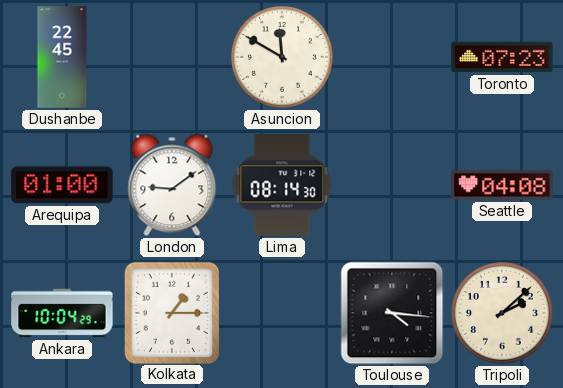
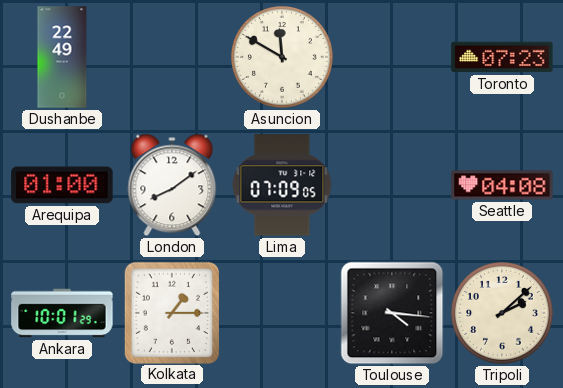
Dushanbe: 22:45 -> 22:49 (62, 57)
London: 9:09 -> 8:09 (172, 185)
Lima: 08:14 -> 07:09 (282, 185)
Ankara: 10:04 -> 10:01 (62, 313)
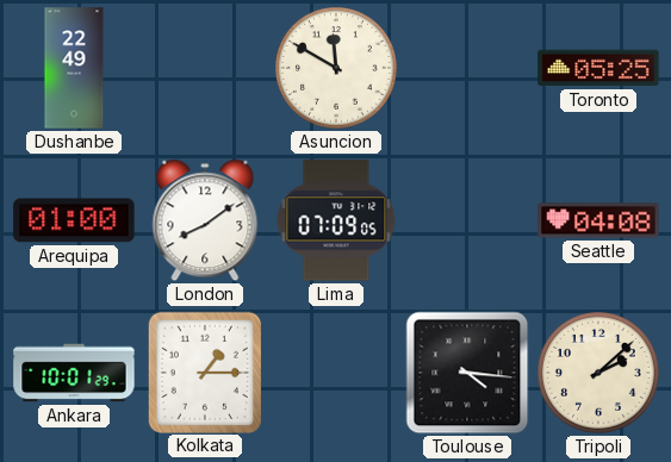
Toronto: 07:23 -> 05:25 (598, 68)
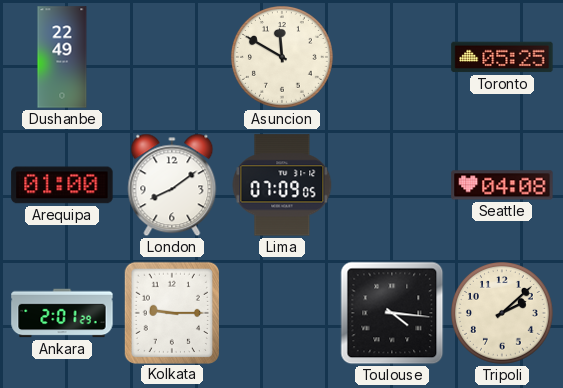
Ankara: 10:01 -> 2:01 (62, 313)
Kolkata: 1:15 -> 9:15 (171, 312)
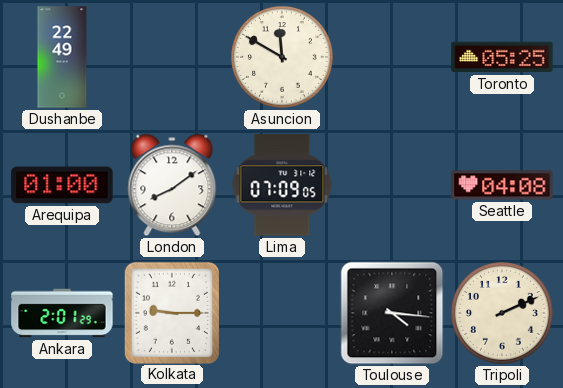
Tripoli: 2:08 -> 2:11 (503, 314)
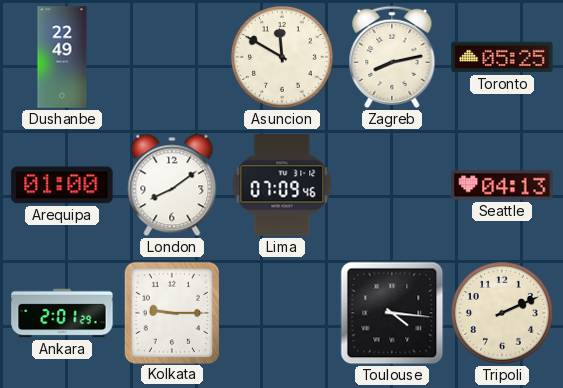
Zagreb: none -> 8:13 (392, 57)
Lima: 07:09:05 -> 07:09:46 (282, 185)
Seattle: 04:08 -> 04:13 (502, 185)
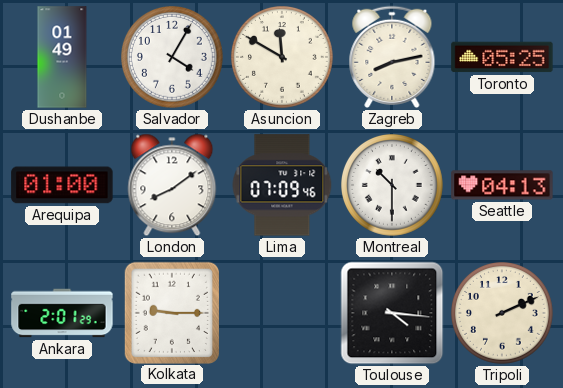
Dushanbe: 22:49 -> 01:49 (62, 57)
Salvador: none -> 4:05 (173, 58)
Montreal: none -> 10:30 (393, 186)
